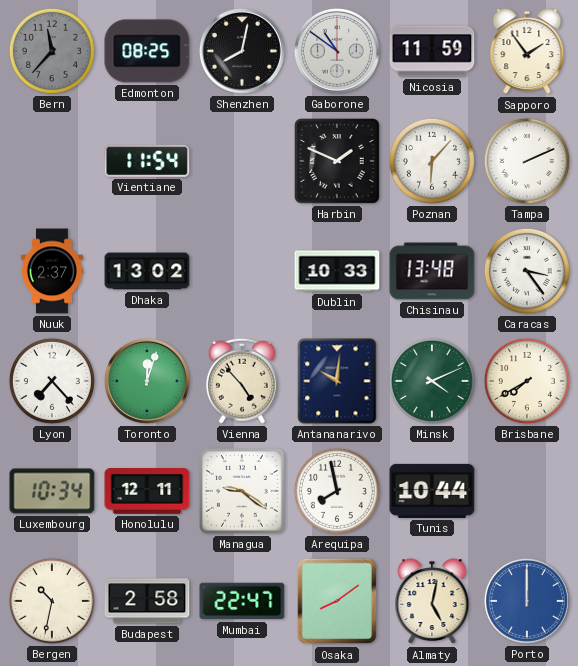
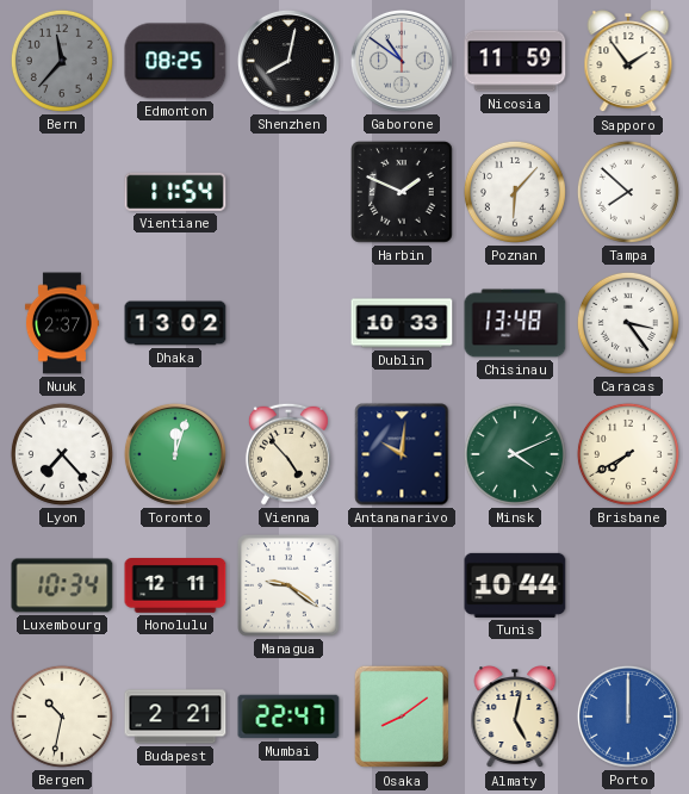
Tampa: 2:11 -> 7:52 (628, 192)
Arequipa: 7:58 -> none (337, 491)
Budapest: 2:58 -> 2:21 (175, 717)
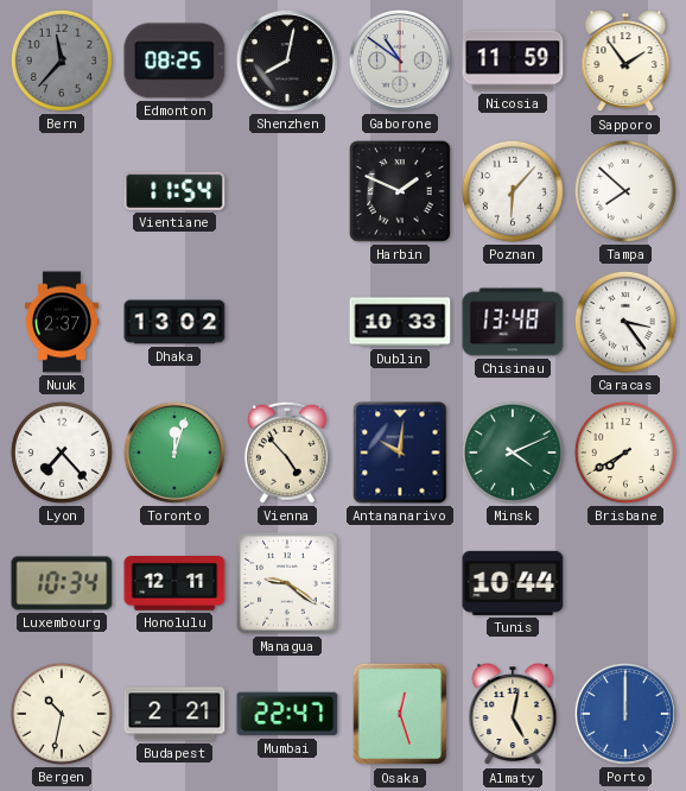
Osaka: 8:09 -> 12:27 (400, 714)
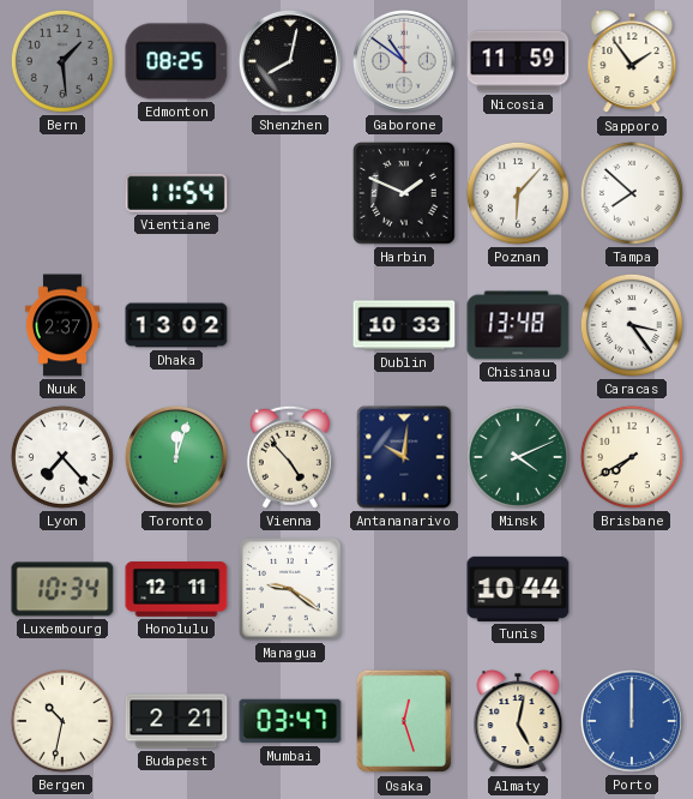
Bern: 11:37 -> 1:29 (62, 61)
Mumbai: 22:47 -> 03:47 (290, 721)
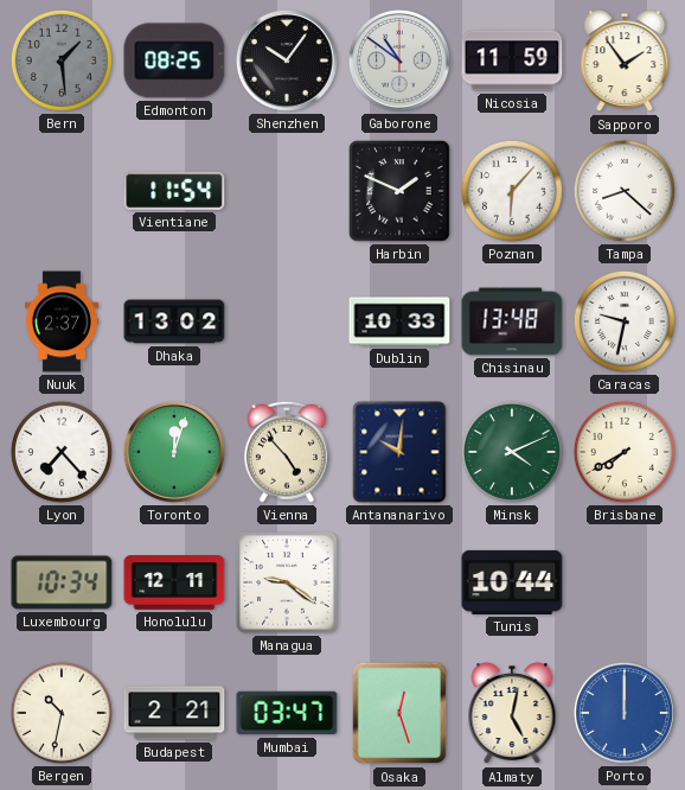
Shenzhen: 8:02 -> 10:06 (287, 60)
Tampa: 7:52 -> 8:22 (625, 191)
Caracas: 3:24 -> 9:32 (625, 321)
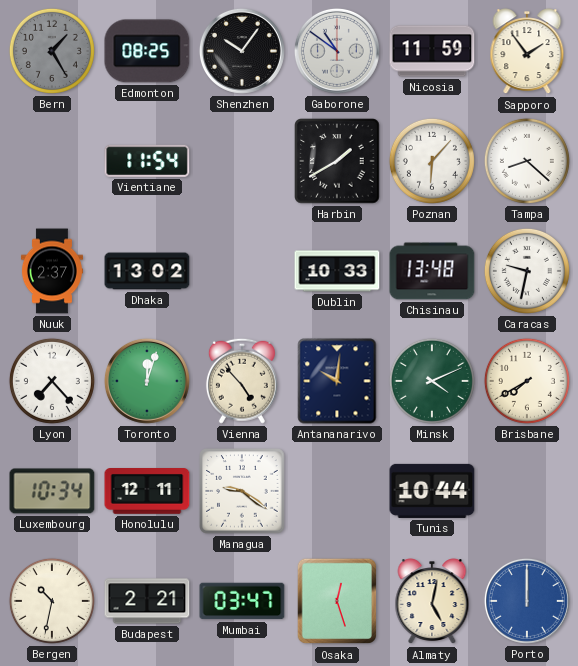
Bern: 1:29 -> 1:25 (52, 51)
Harbin: 1:49 -> 1:40 (337, 161)
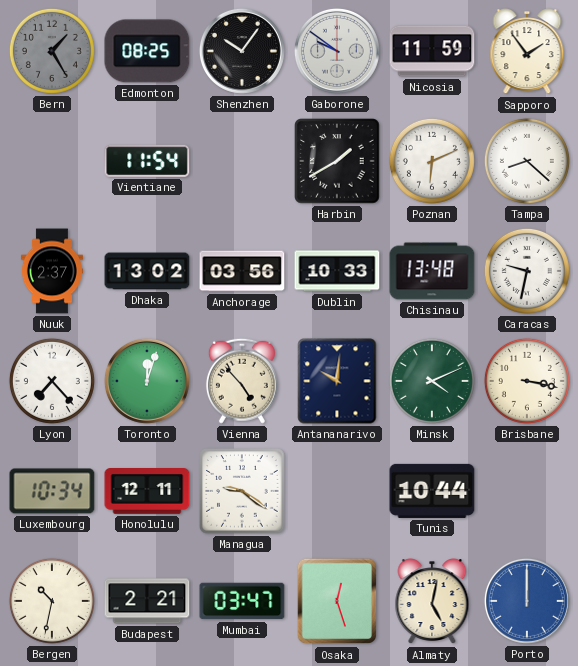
Gaborone: 10:51 -> 9:51 (337, 51)
Poznan: 6:07 -> 6:11 (432, 161)
Anchorage: none -> 03:56 (242, 271)
Brisbane: 7:40 -> 3:17 (527, 381)
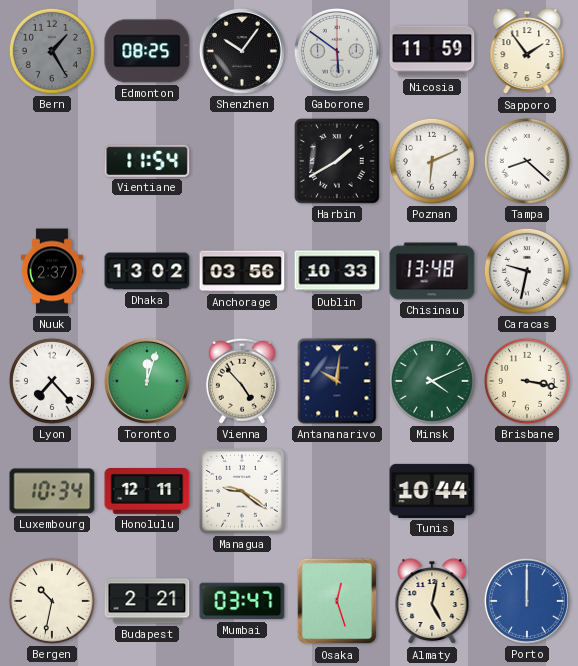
Gaborone: 9:51 -> 5:51 (337, 51)
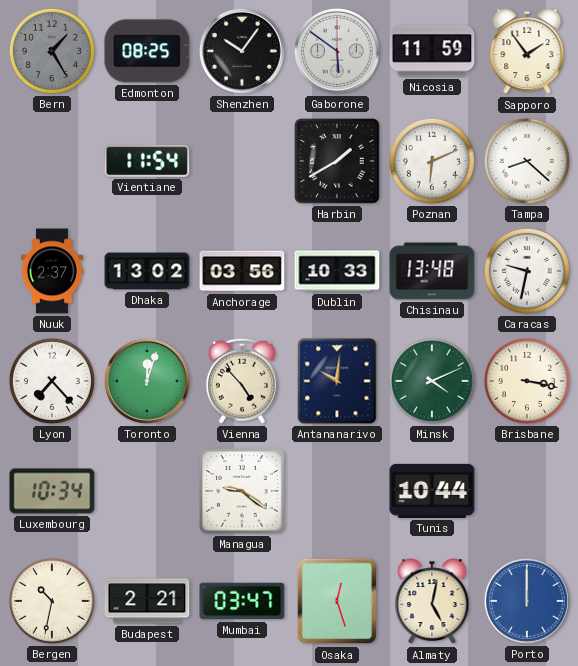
Honolulu: 12:11 -> none (147, 492)
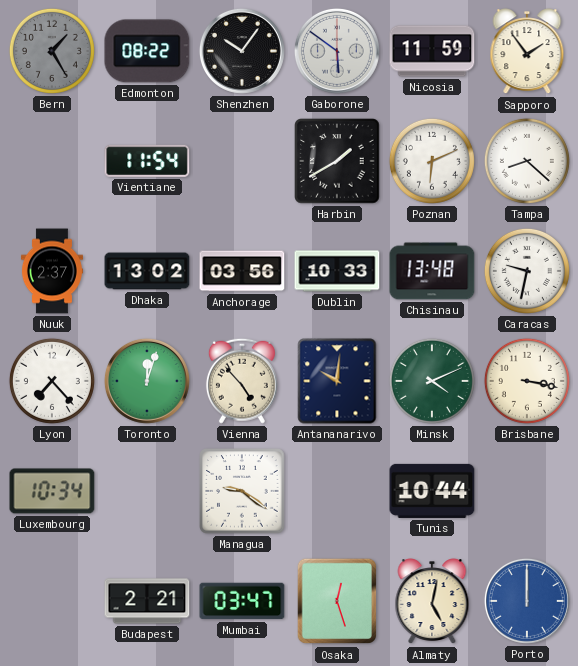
Edmonton: 08:25 -> 08:22 (147, 51)
Bergen: 10:32 -> none (52, 601)
